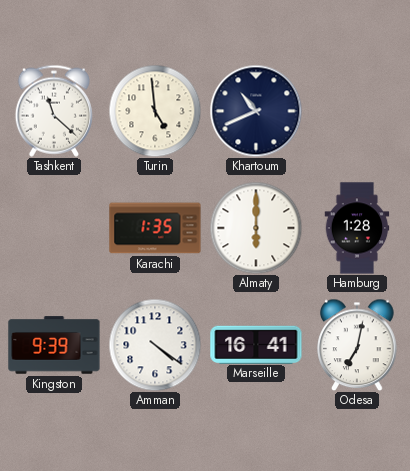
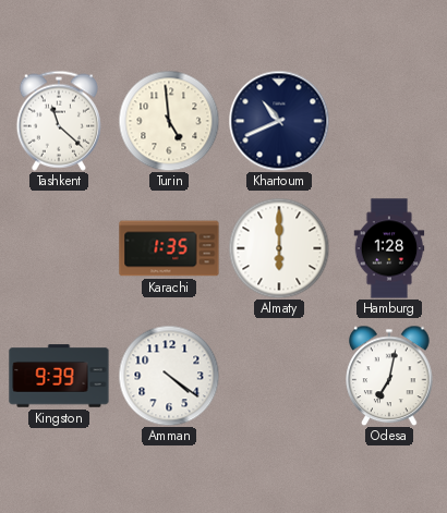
Marseille: 16:41 -> none (256, 344)
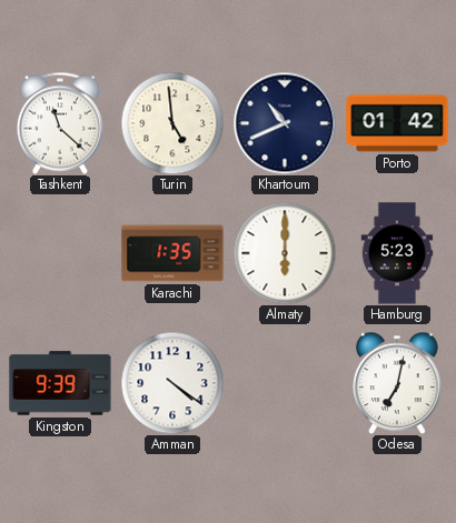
Porto: none -> 01:42 (397, 123)
Hamburg: 1:28 -> 5:23 (397, 253)
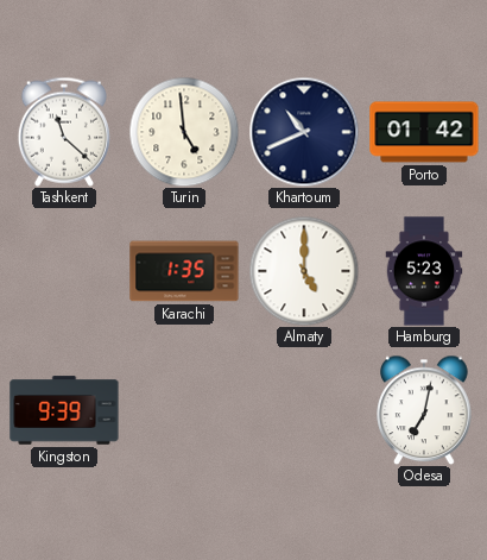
Almaty: 6:00 -> 5:00 (304, 271)
Amman: 4:21 -> none (172, 383)
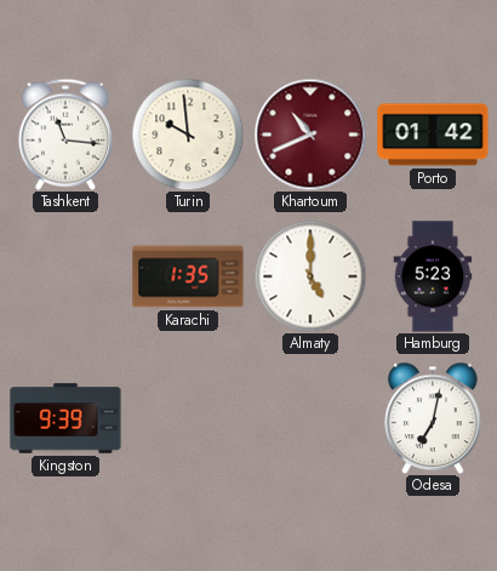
Tashkent: 11:22 -> 11:16 (65, 135)
Turin: 4:59 -> 9:59 (188, 135)
Khartoum dial: navy -> burgundy (310, 135)
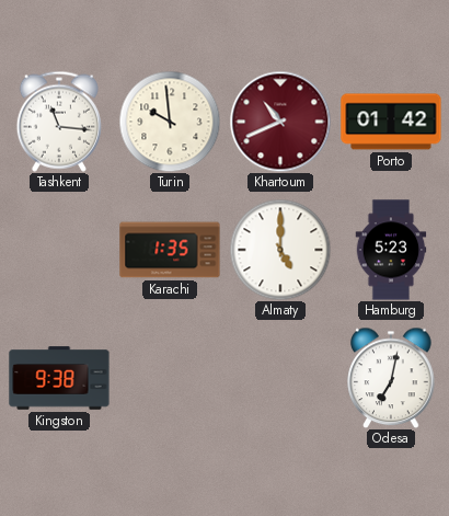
Kingston: 9:39 -> 9:38 (59, 378)
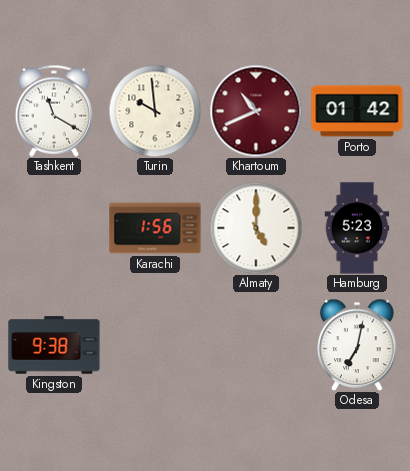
Tashkent: 11:16 -> 11:20 (54, 111)
Karachi: 1:35 -> 1:56 (155, 228)
